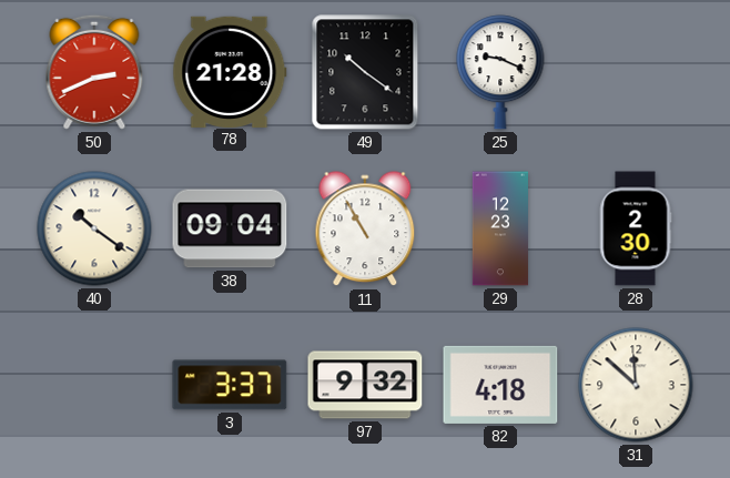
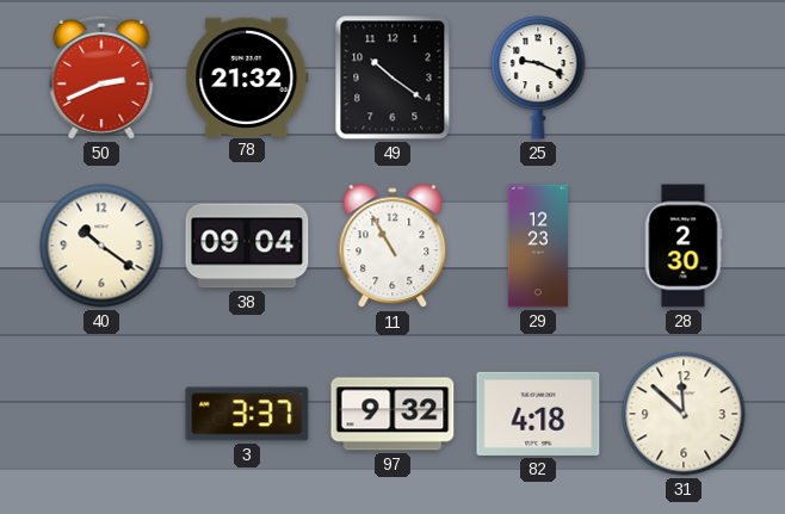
78: 21:28 -> 21:32 (247, 76)
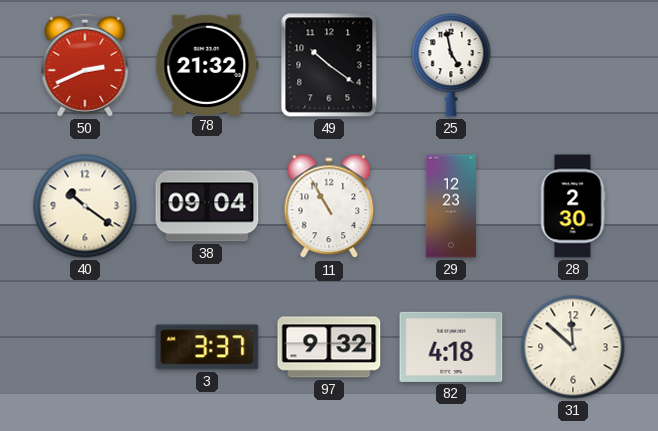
25: 9:19 -> 4:58 (451, 65)
